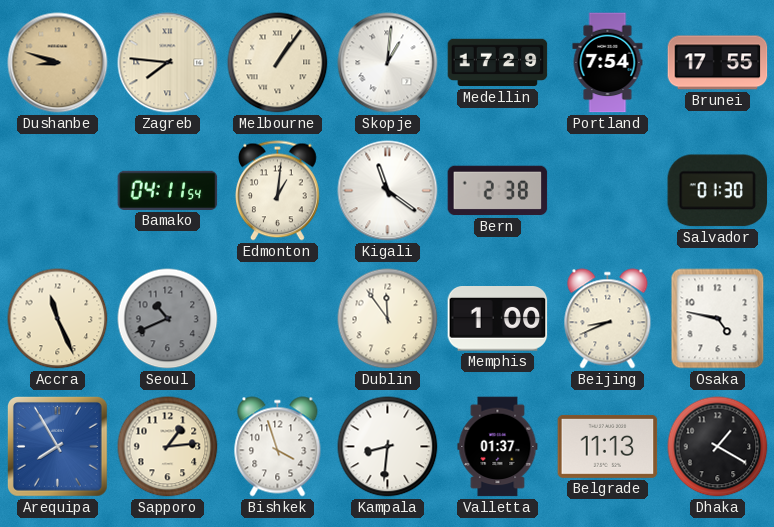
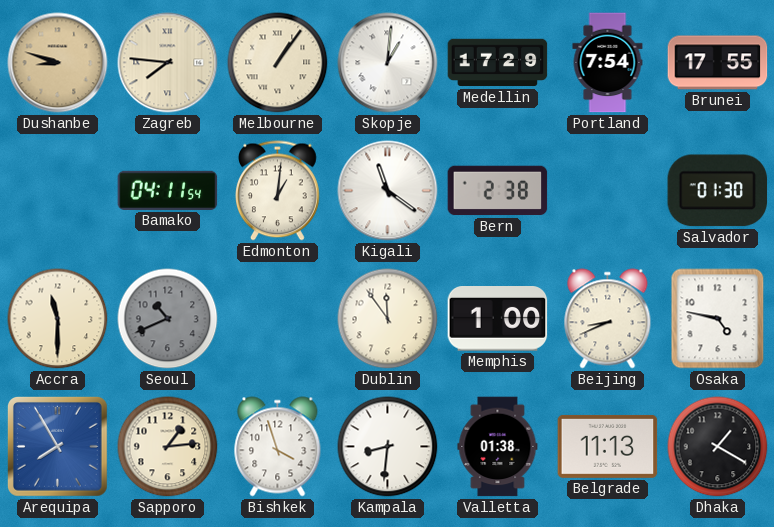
Accra: 11:26 -> 11:30 (58, 319)
Valletta: 01:37 -> 01:38 (498, 447)
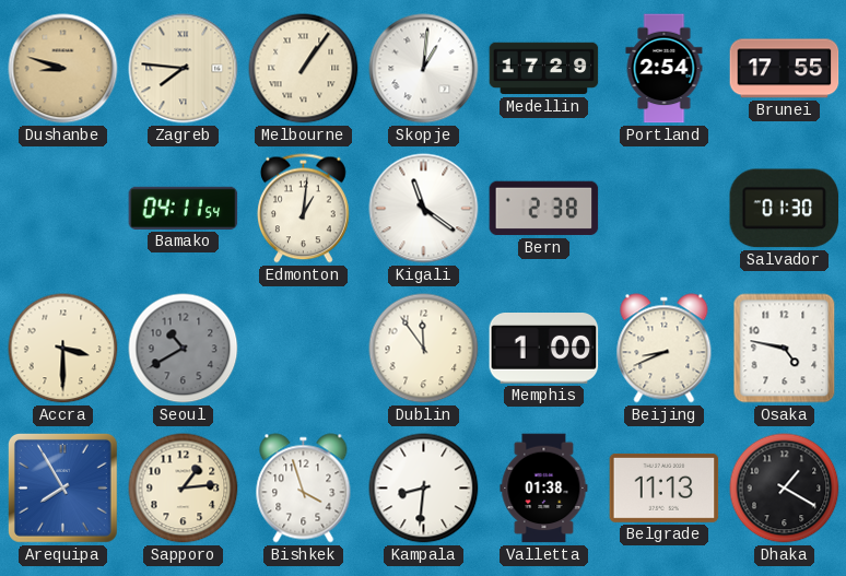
Portland: 7:54 -> 2:54 (665, 69)
Accra: 11:30 -> 3:30 (63, 349)
Seoul: 10:41 -> 10:40 (184, 349)
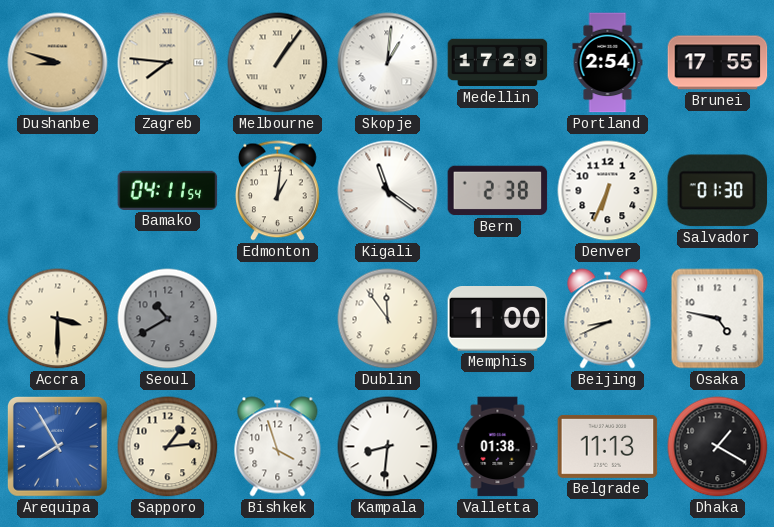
Denver: none -> 6:34 (608, 191)
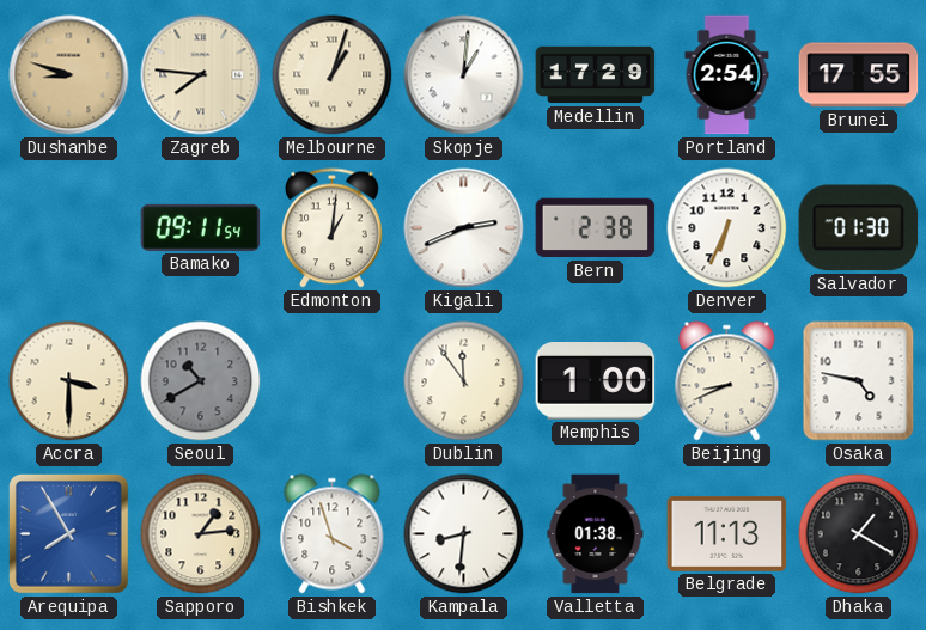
Melbourne: 1:06 -> 1:03 (333, 75)
Bamako: 04:11 -> 09:11 (201, 227)
Kigali: 11:21 -> 2:41 (464, 228)
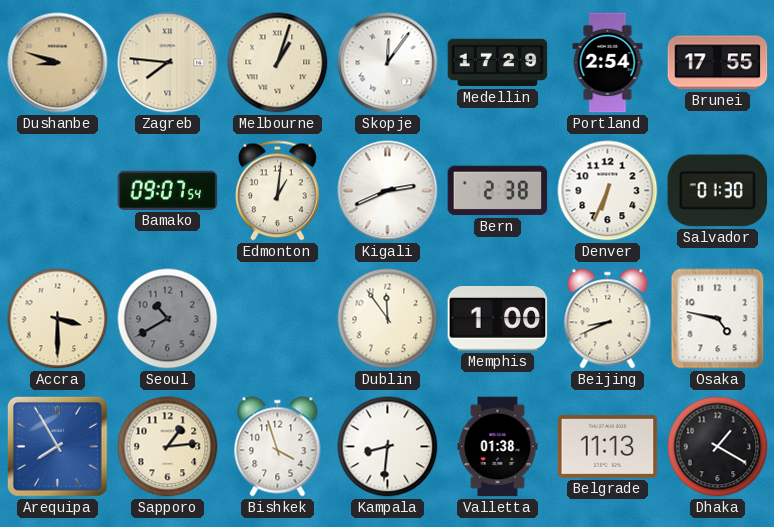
Skopje: 1:01 -> 12:06 (388, 63)
Bamako: 09:11 -> 09:07 (168, 190)
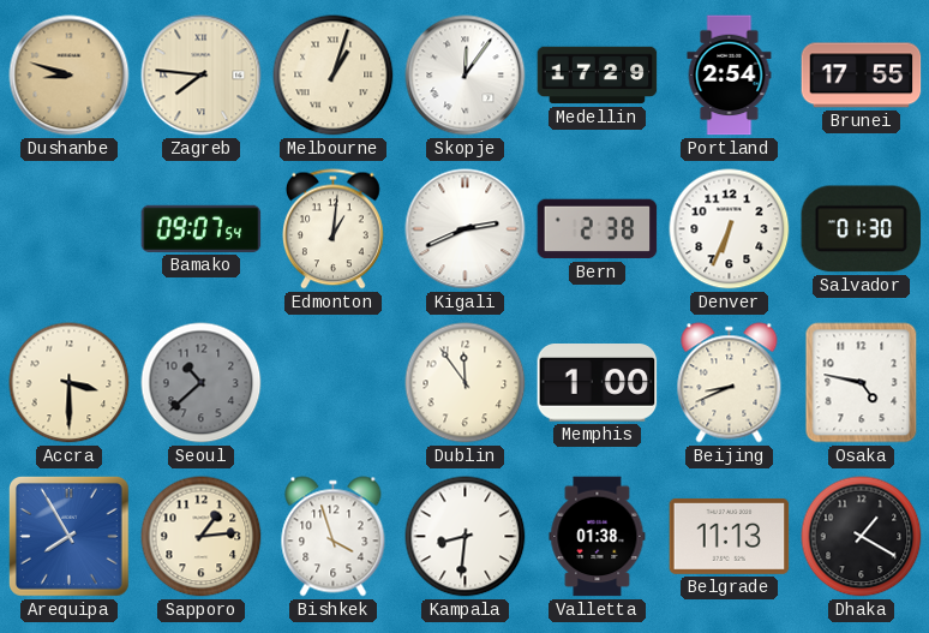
Seoul: 10:40 -> 10:38 (202, 383)
